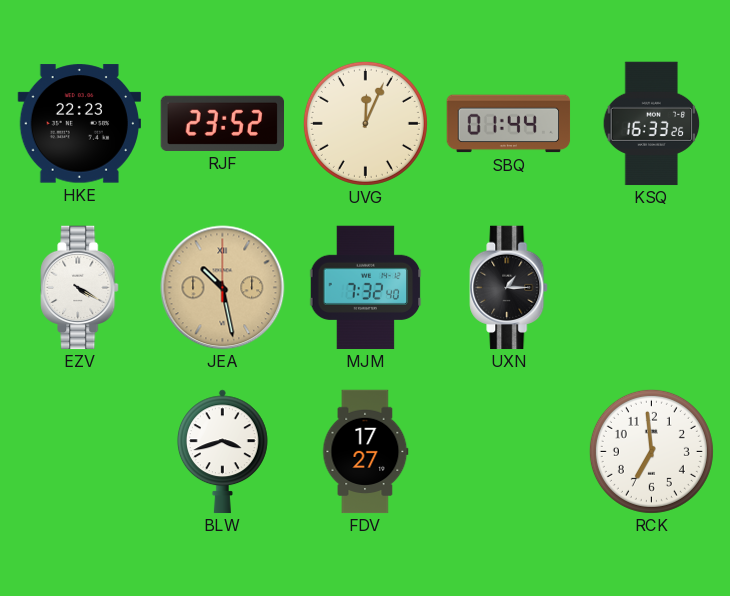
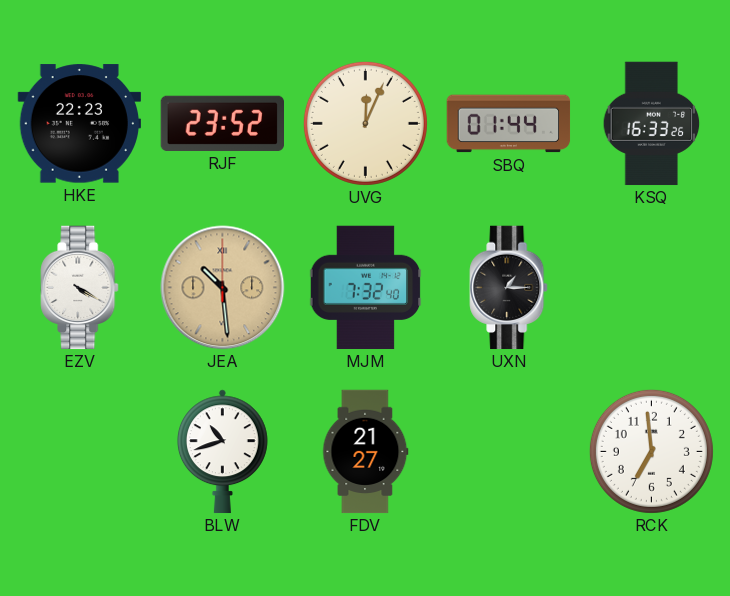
JEA: 10:28 -> 10:29 (223, 288)
BLW: 3:42 -> 10:42 (222, 452)
FDV: 17:27 -> 21:27 (366, 452)
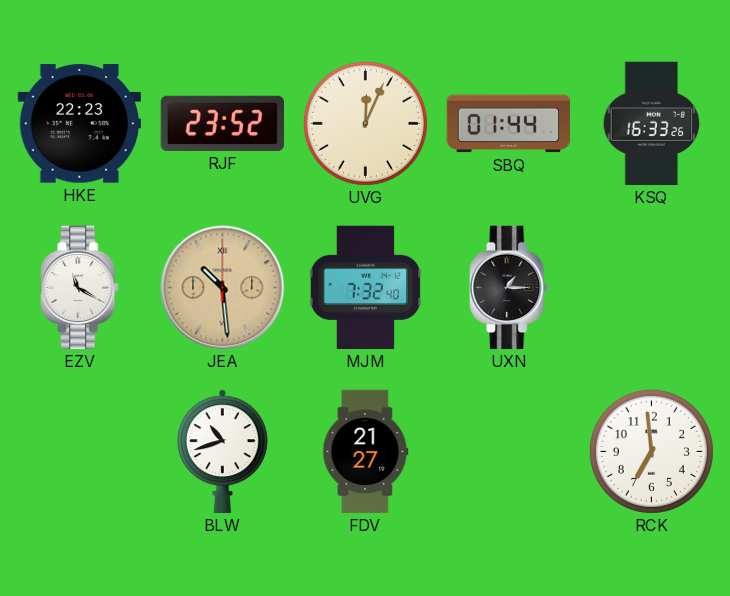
EZV: 4:20 -> 11:20 (80, 288)
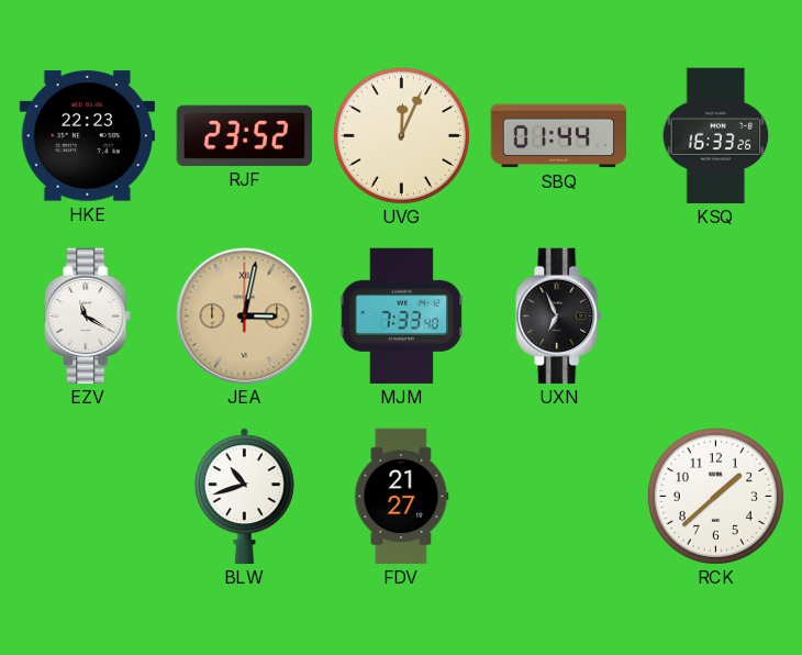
JEA: 10:29 -> 3:02 (245, 317)
MJM: 7:32 -> 7:33 (402, 317)
UXN: 1:15 -> 6:56 (559, 317)
RCK: 6:59 -> 1:38 (715, 496)
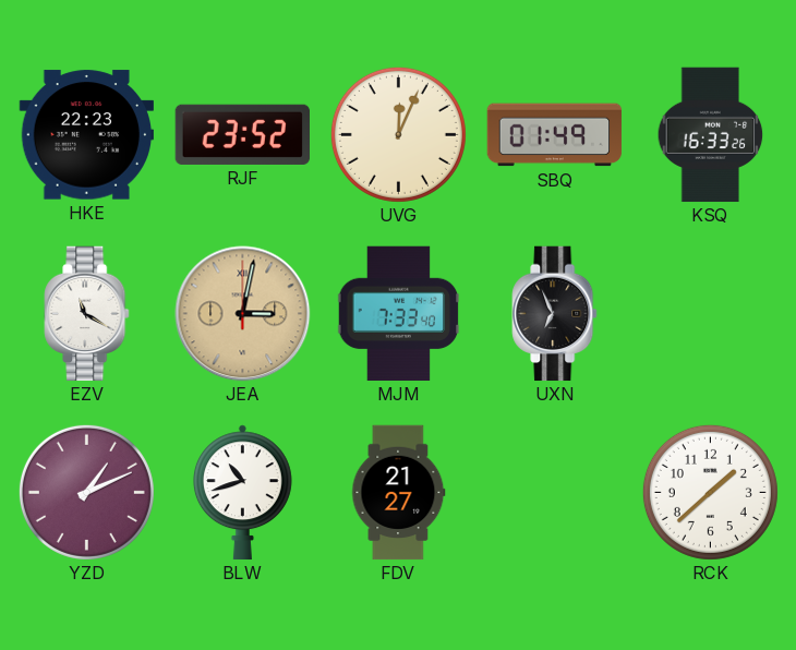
SBQ: 01:44 -> 01:49 (555, 135)
YZD: none -> 1:11 (86, 492)
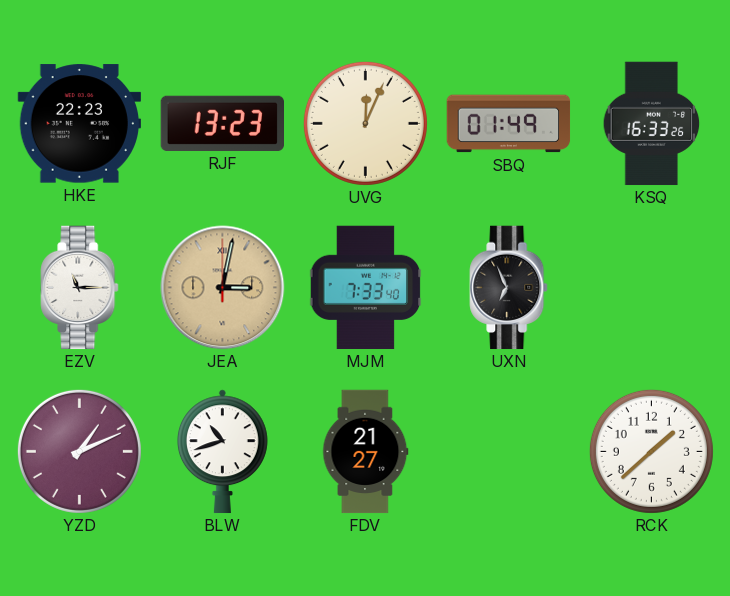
RJF: 23:52 -> 13:23 (222, 123)
EZV: 11:20 -> 11:15 (80, 288)
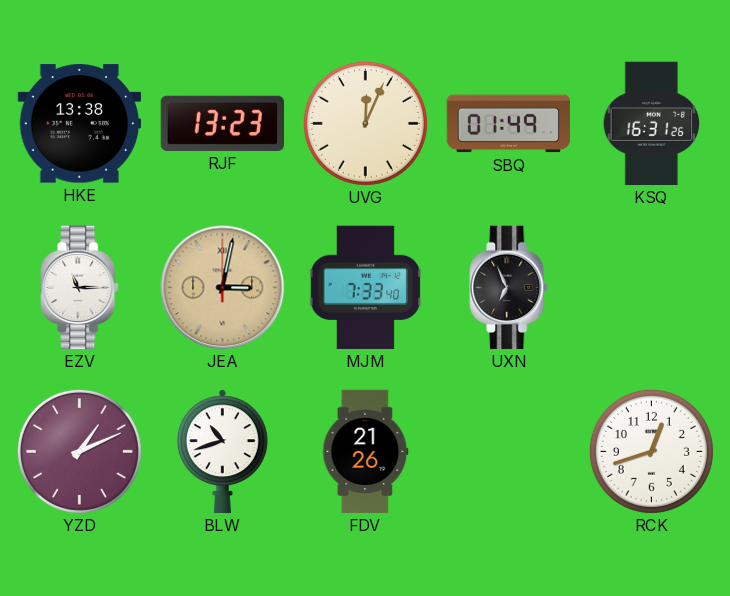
HKE: 22:23 -> 13:38 (79, 124)
KSQ: 16:33 -> 16:31 (652, 124)
FDV: 21:27 -> 21:26 (366, 452)
RCK: 1:38 -> 12:42 (651, 451)
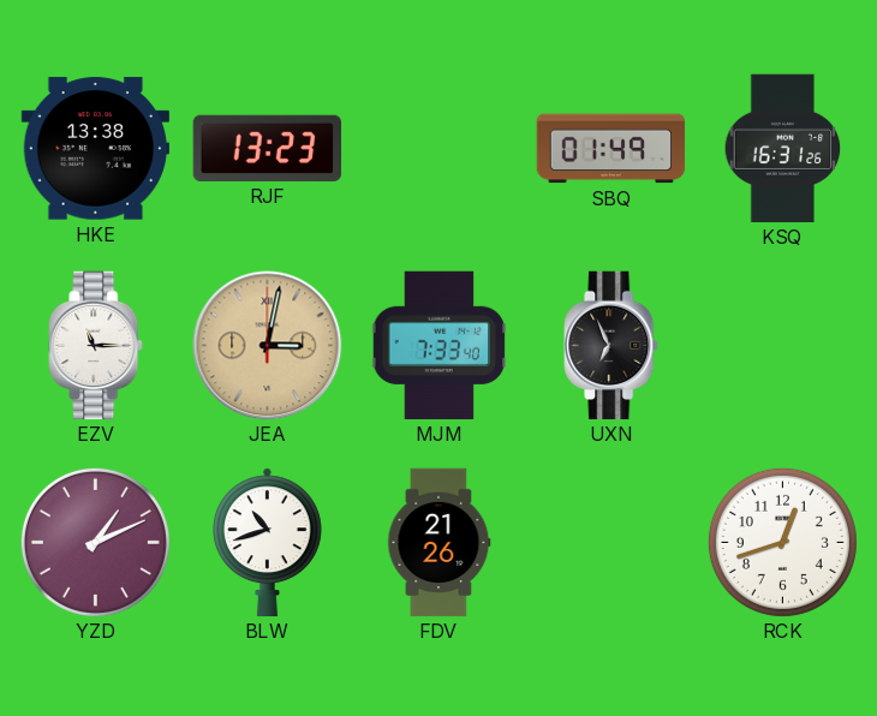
UVG: 12:04 -> none (365, 123)
